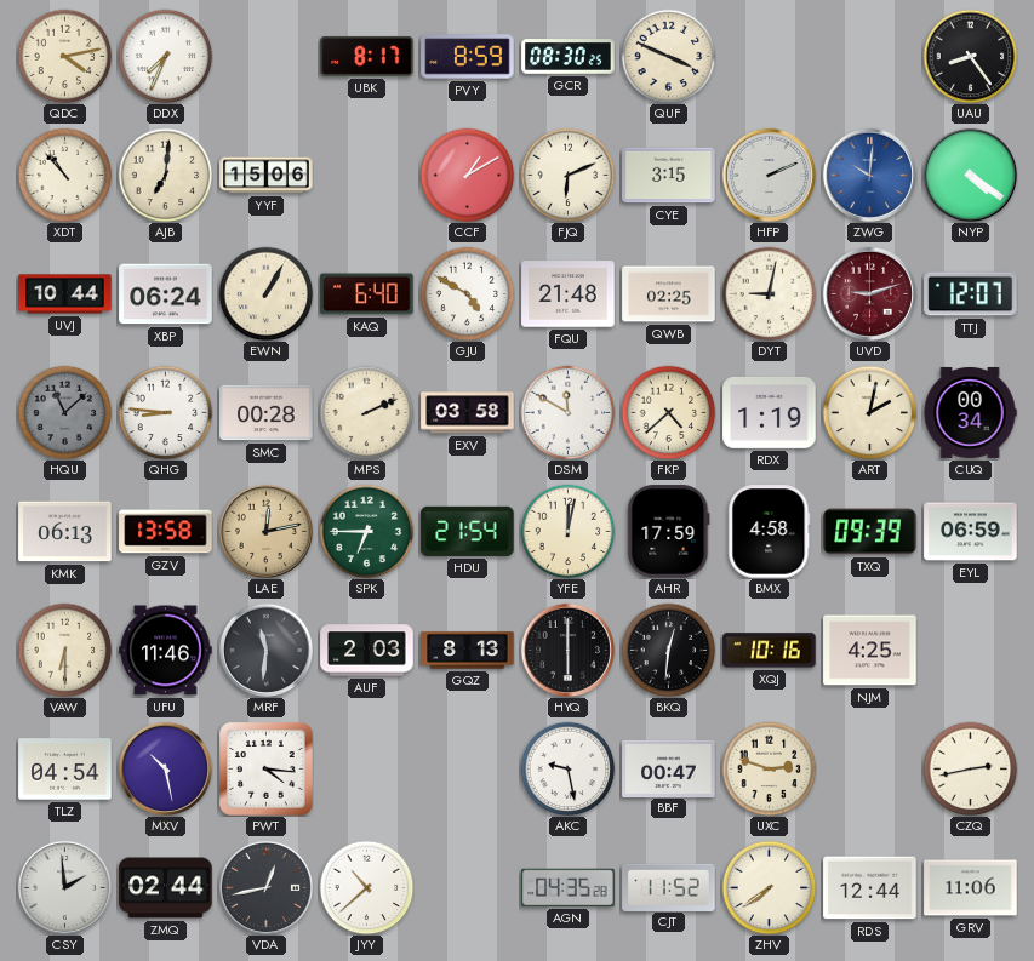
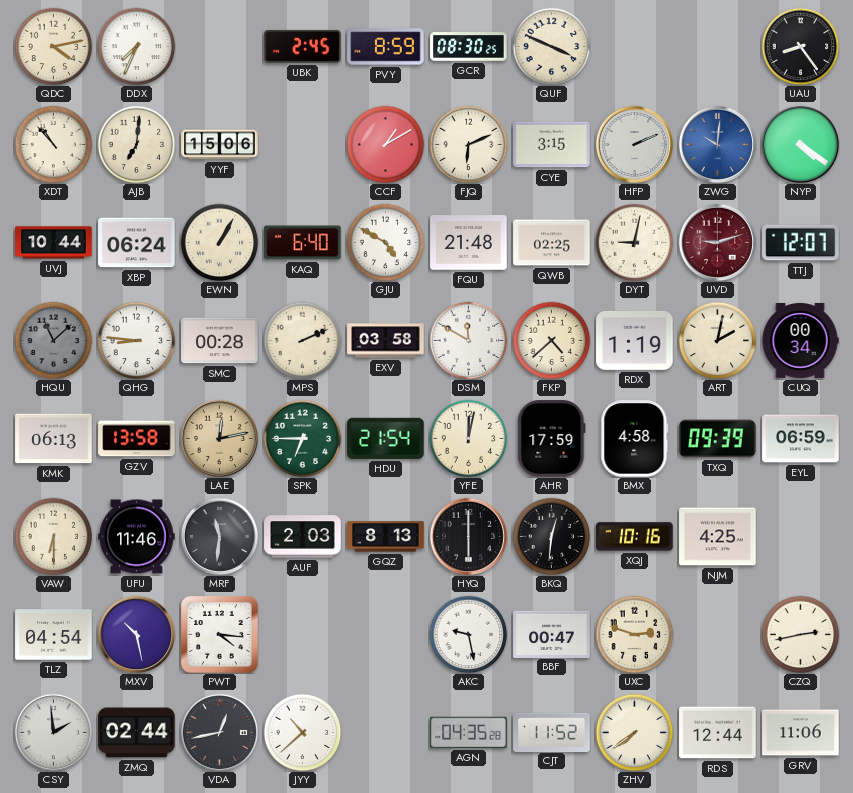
UBK: 8:17 -> 2:45 (303, 46)
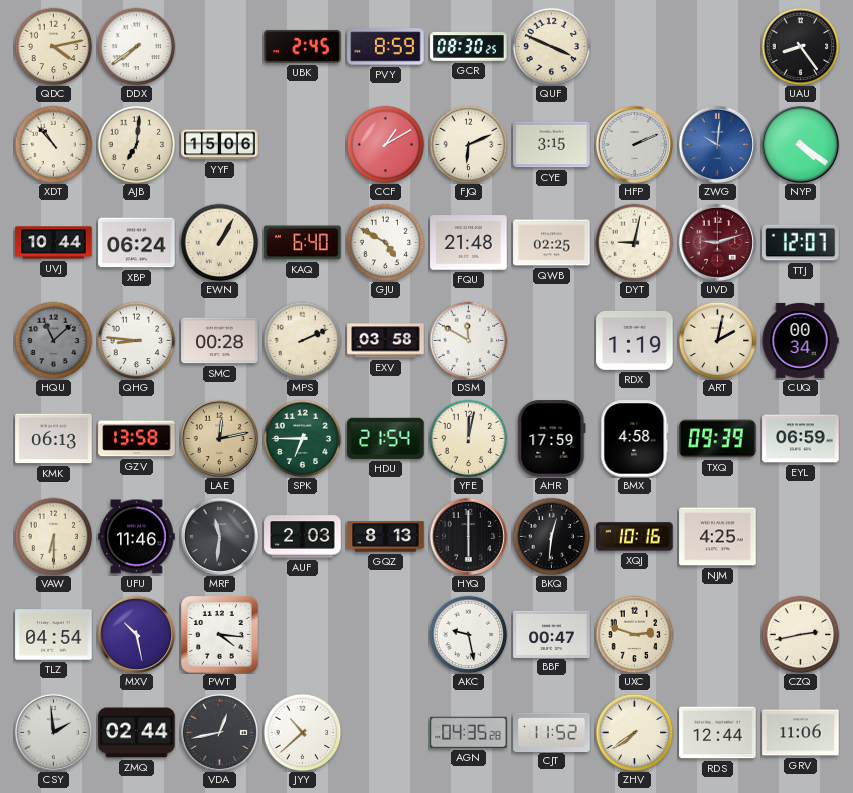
DDX: 7:34 -> 7:39 (136, 46)
FKP: 4:38 -> none (551, 340)
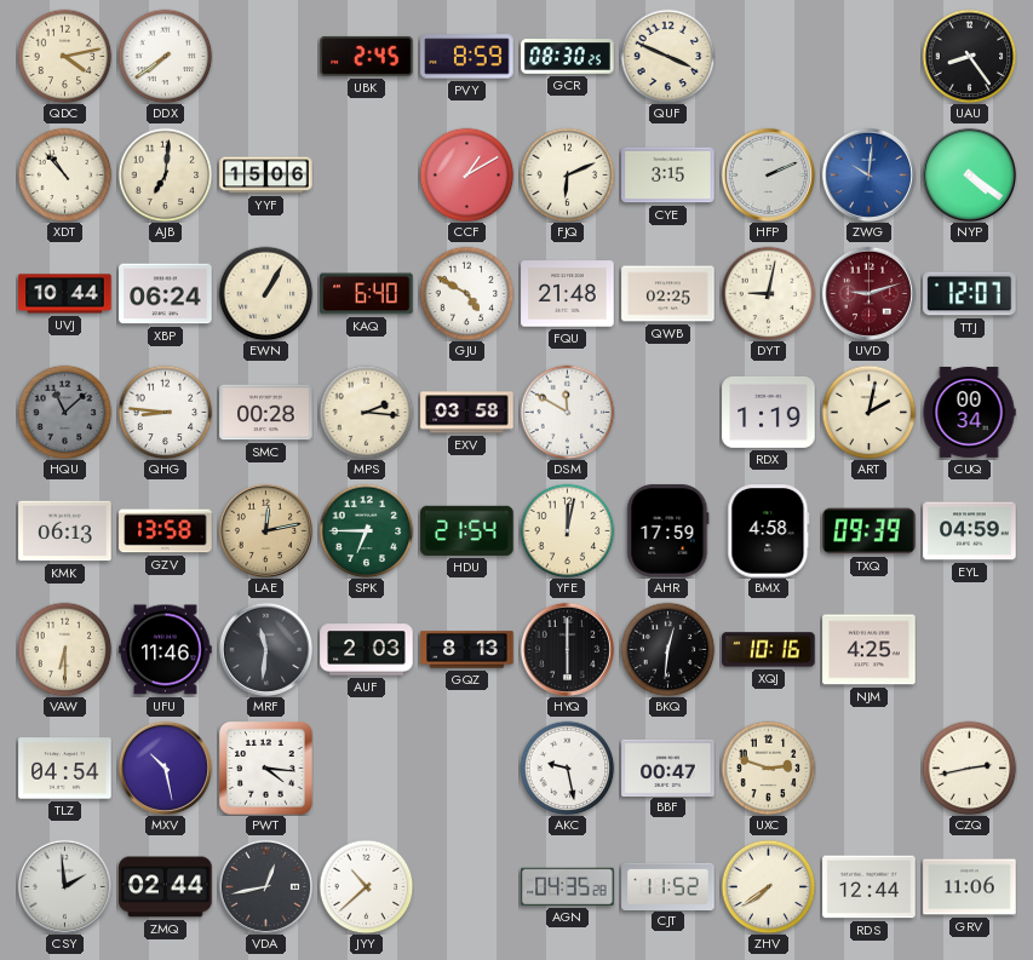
MPS: 2:11 -> 2:16 (366, 412)
EYL: 06:59 -> 04:59 (970, 531)
